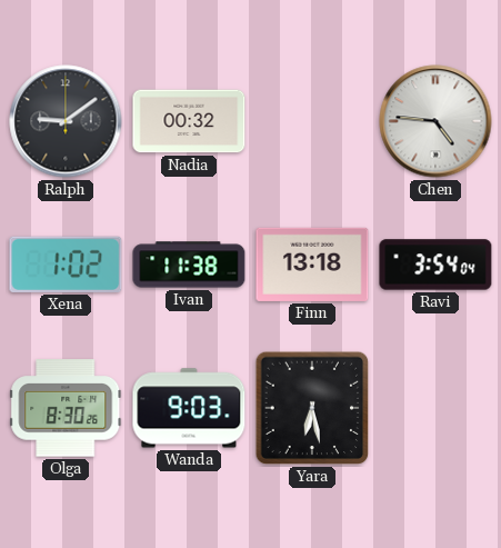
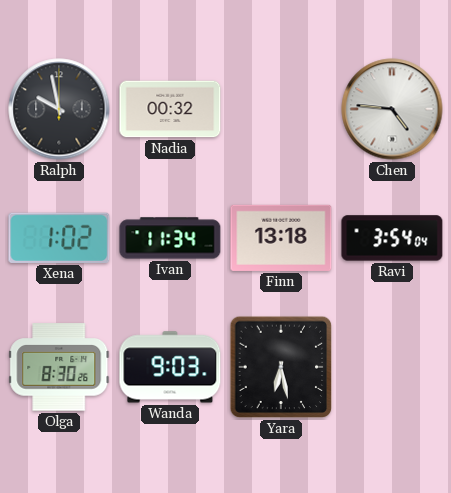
Ralph: 9:09 -> 9:58 (59, 109)
Ivan: 11:38 -> 11:34 (170, 238)
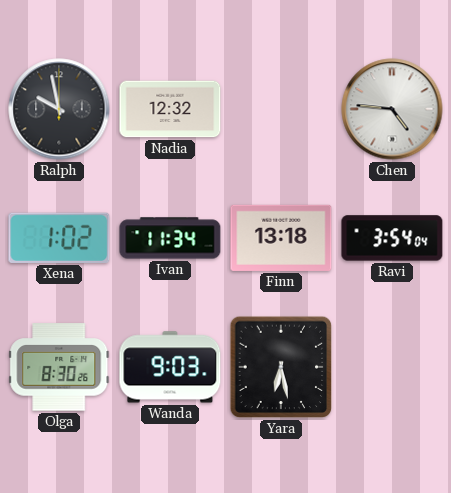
Nadia: 00:32 -> 12:32 (170, 109)
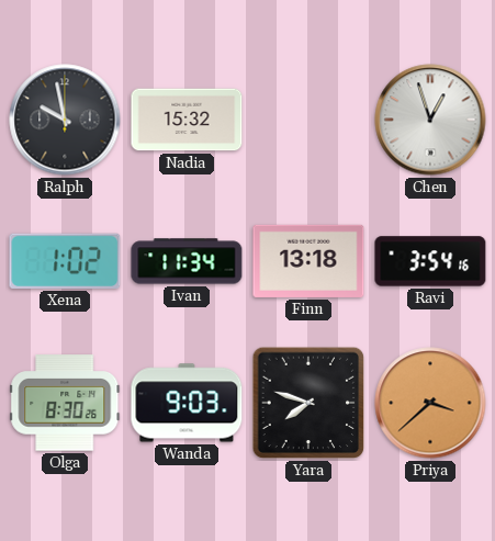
Nadia: 12:32 -> 15:32 (187, 120)
Chen: 4:46 -> 12:57 (430, 120)
Ravi: 3:54:04 -> 3:54:16 (430, 261)
Yara: 6:28 -> 7:48 (308, 403)
Priya: none -> 3:38 (430, 403)
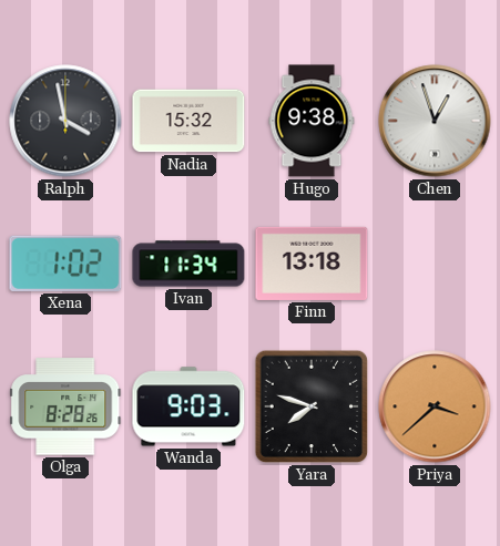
Ralph: 9:58 -> 3:58 (65, 121)
Hugo: none -> 9:38 (312, 121)
Ravi: 3:54 -> none (430, 261)
Olga: 8:30 -> 8:28 (65, 406)
